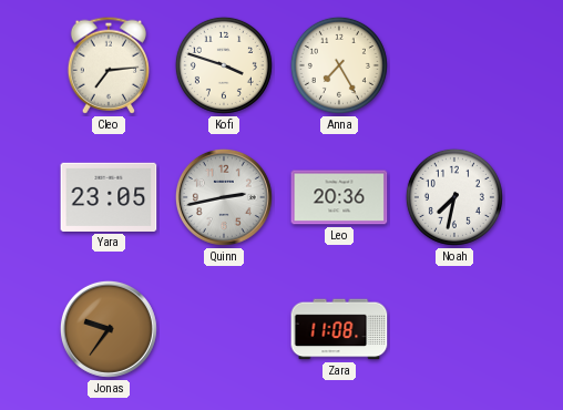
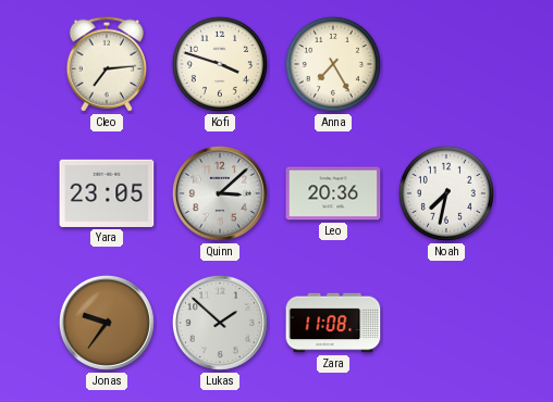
Quinn: 2:43 -> 3:08 (220, 193)
Lukas: none -> 1:52 (220, 323)
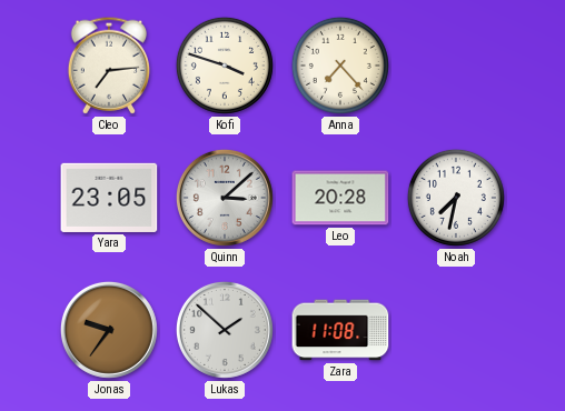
Anna: 7:25 -> 7:23 (340, 66)
Leo: 20:36 -> 20:28 (340, 198)
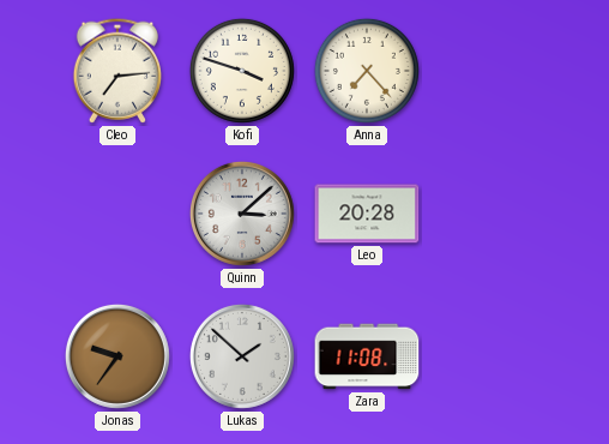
Yara: 23:05 -> none (109, 198)
Noah: 7:32 -> none (456, 198)
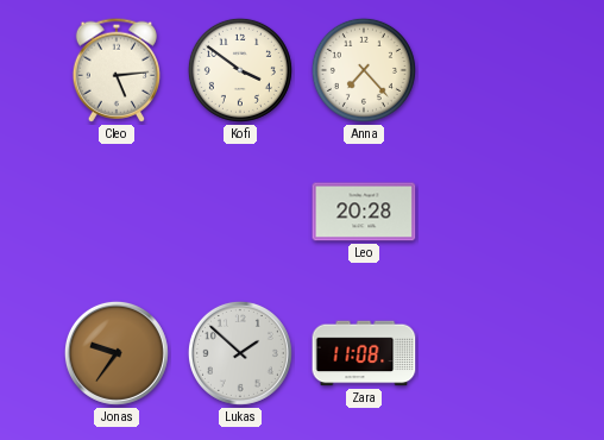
Cleo: 7:14 -> 5:14 (115, 70)
Kofi: 3:48 -> 3:51 (240, 70)
Quinn: 3:08 -> none (242, 214)
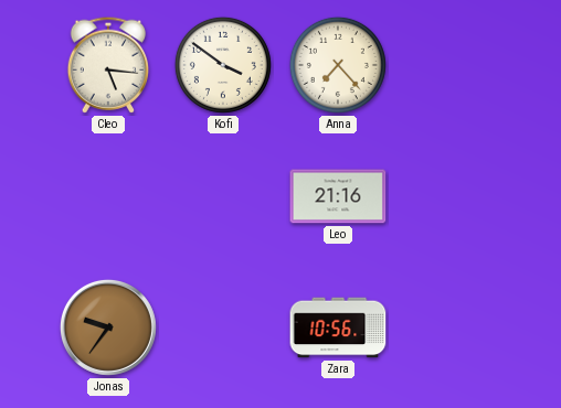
Cleo: 5:14 -> 5:16 (107, 65)
Leo: 20:28 -> 21:16 (338, 196)
Lukas: 1:52 -> none (240, 353)
Zara: 11:08 -> 10:56 (338, 328)
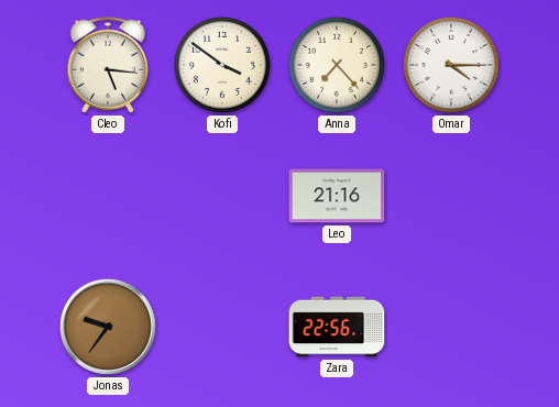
Omar: none -> 4:15 (451, 65)
Zara: 10:56 -> 22:56 (337, 327)
